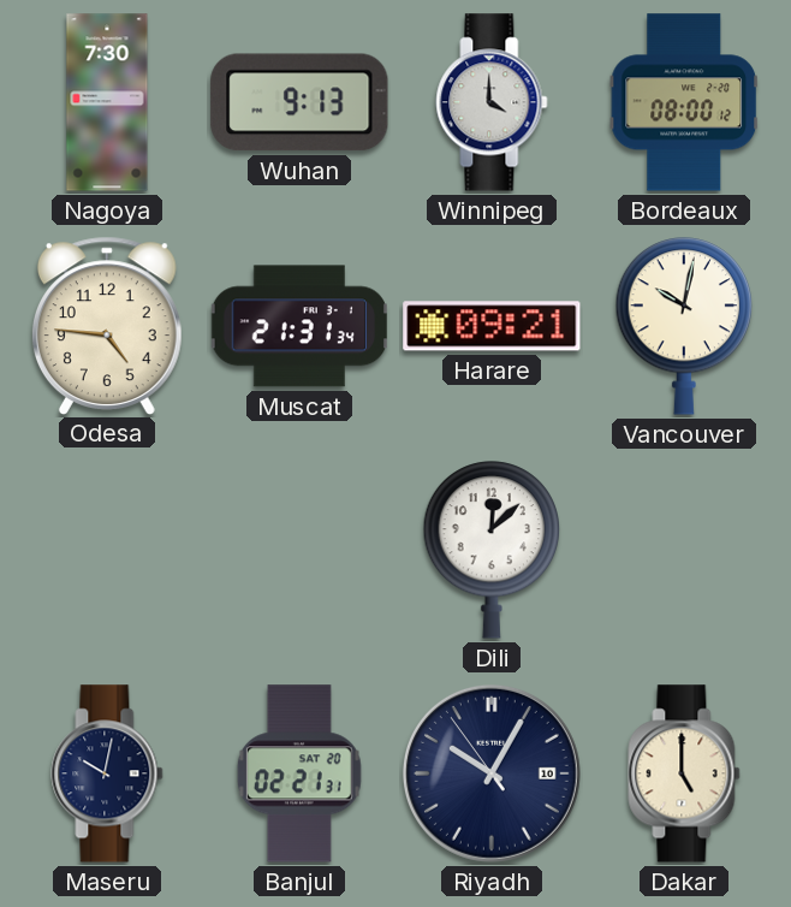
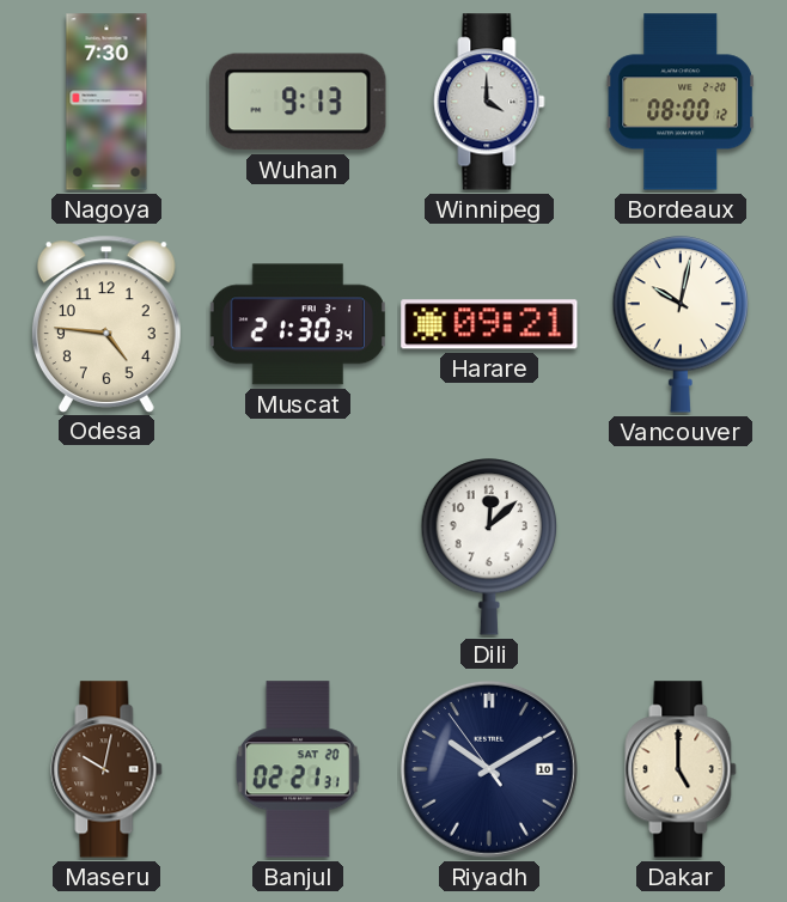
Muscat: 21:31 -> 21:30 (297, 324)
Maseru dial: navy -> brown (106, 769)
Riyadh: 10:04 -> 10:09 (489, 769)
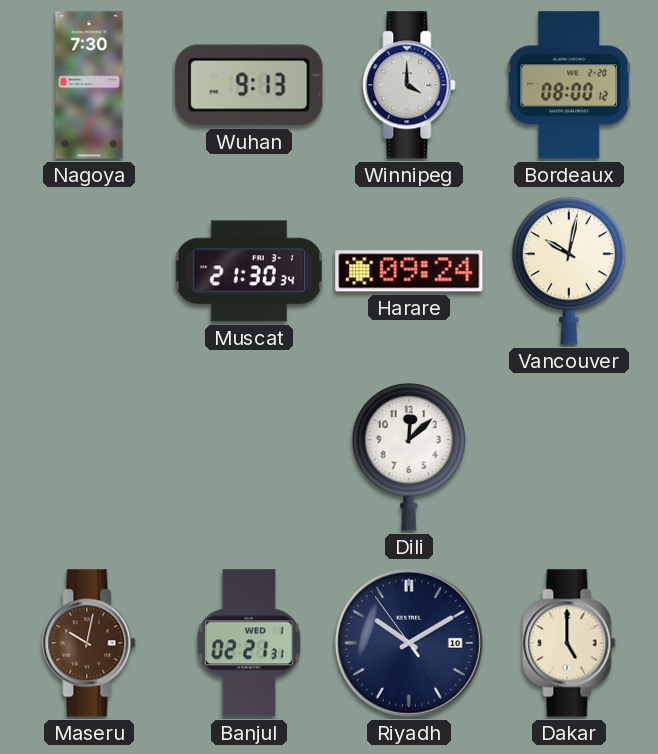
Odesa: 4:46 -> none (106, 323)
Harare: 09:21 -> 09:24 (409, 271)
Banjul date: SAT 20 -> WED 1 (249, 643)
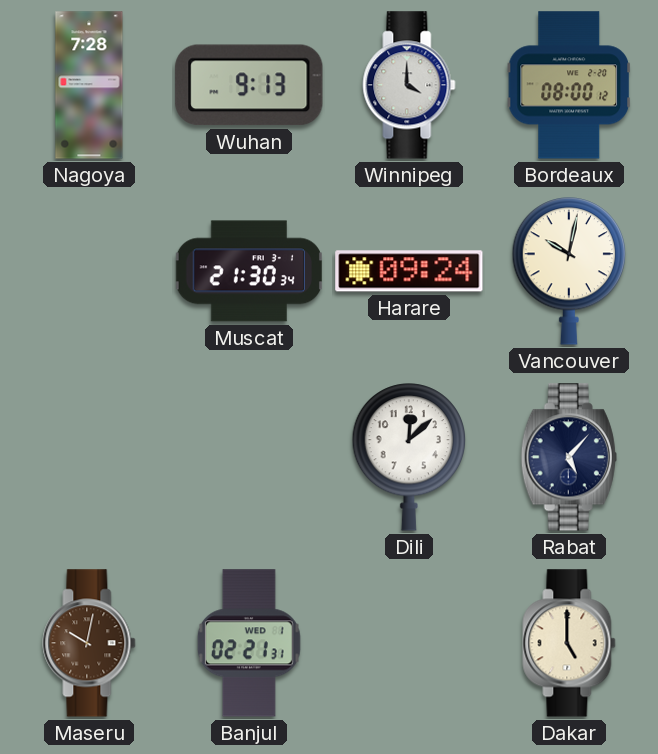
Nagoya: 7:30 -> 7:28 (89, 85)
Rabat: none -> 5:07 (569, 457)
Riyadh: 10:09 -> none (409, 643)
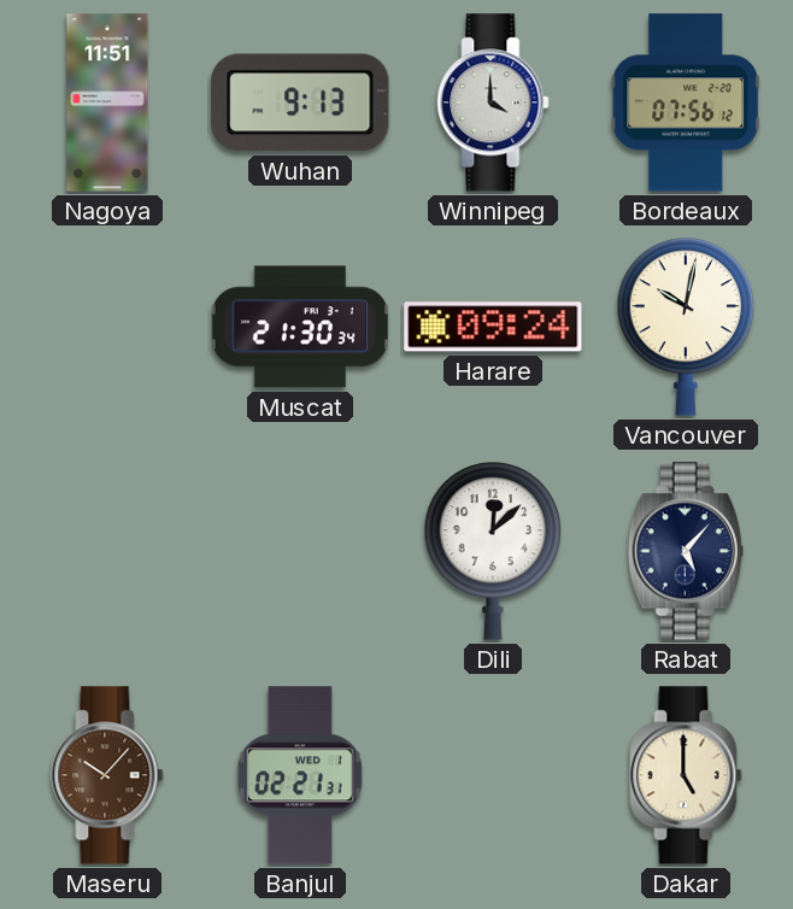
Nagoya: 7:28 -> 11:51 (107, 102)
Bordeaux: 08:00 -> 07:56 (686, 102)
Maseru: 10:02 -> 10:07 (107, 775)
